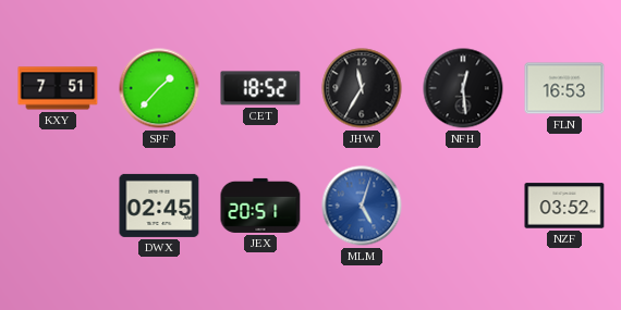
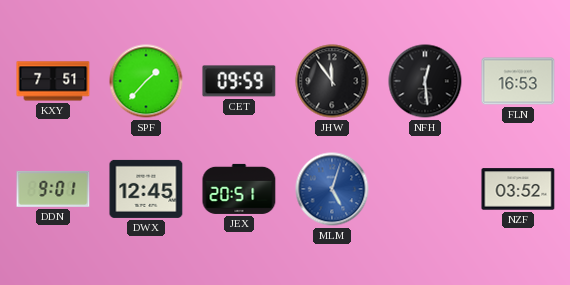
CET: 18:52 -> 09:59 (239, 81)
JHW: 11:35 -> 11:54 (332, 81)
DDN: none -> 9:01 (53, 189)
DWX: 02:45 -> 12:45 (146, 189)
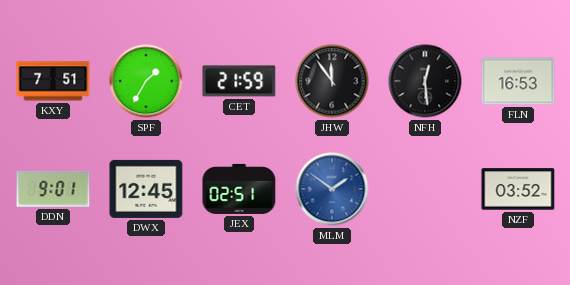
SPF: 1:37 -> 1:35 (146, 81)
CET: 09:59 -> 21:59 (239, 81)
JEX: 20:51 -> 02:51 (239, 189)
MLM: 5:03 -> 1:51 (332, 189)
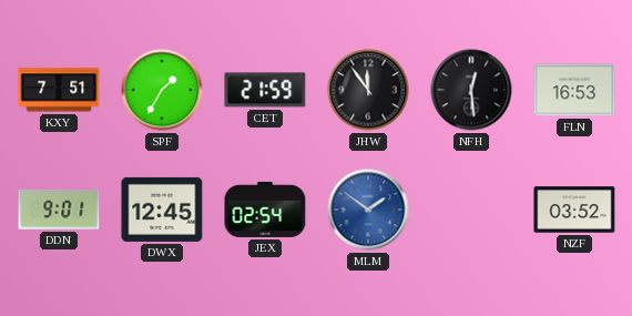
JEX: 02:51 -> 02:54 (265, 210)
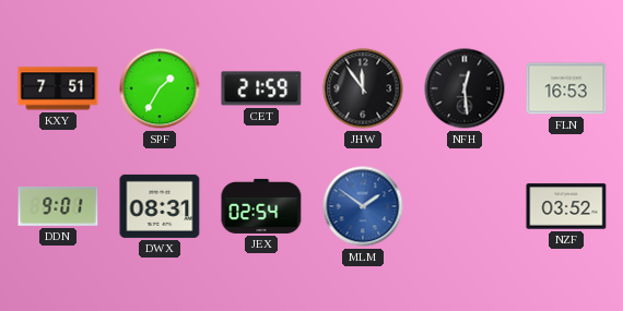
DWX: 12:45 -> 08:31 (160, 206)
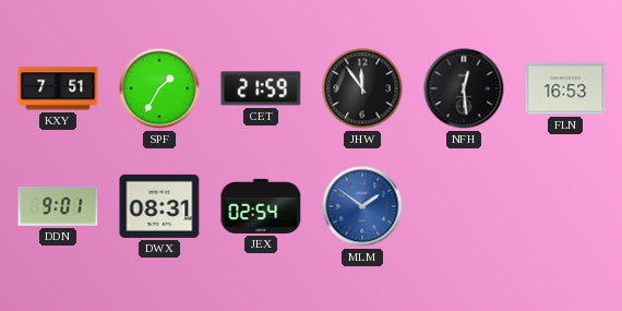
NZF: 03:52 -> none (566, 206)
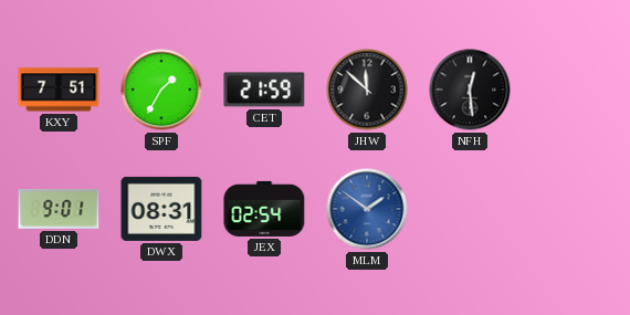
JHW: 11:54 -> 11:52 (367, 90)
FLN: 16:53 -> none (565, 88)
